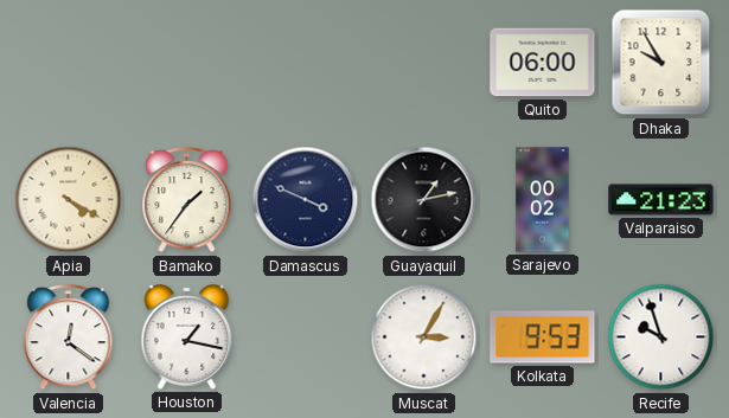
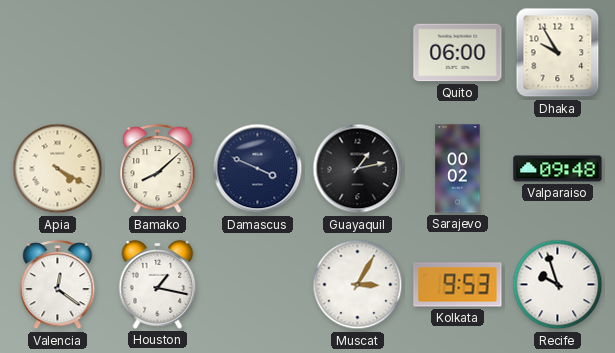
Bamako: 1:36 -> 8:08 (158, 169)
Valparaiso: 21:23 -> 09:48 (558, 169)
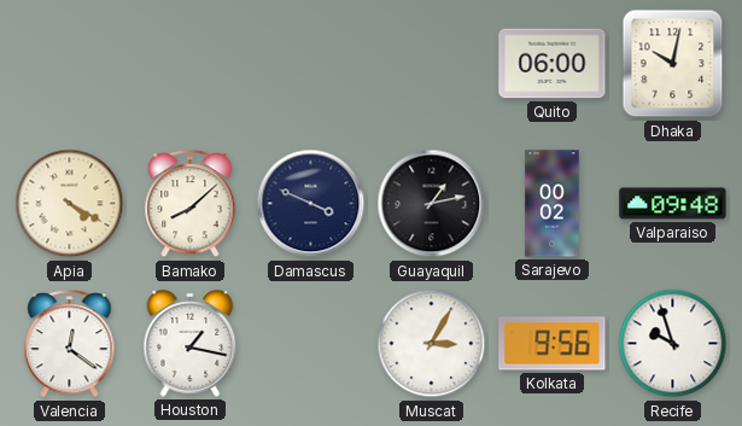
Dhaka: 9:55 -> 10:02 (673, 64)
Kolkata: 9:53 -> 9:56 (553, 344)
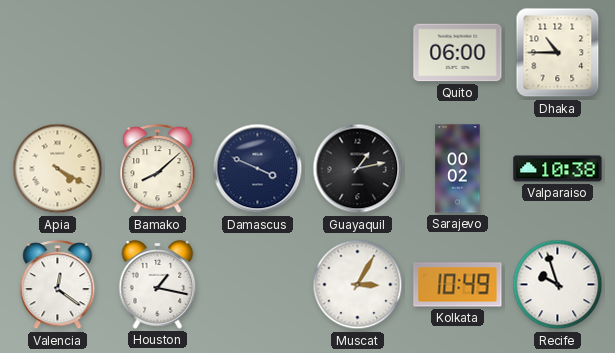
Dhaka: 10:02 -> 10:45 (558, 53)
Valparaiso: 09:48 -> 10:38 (558, 169)
Kolkata: 9:56 -> 10:49 (458, 285)
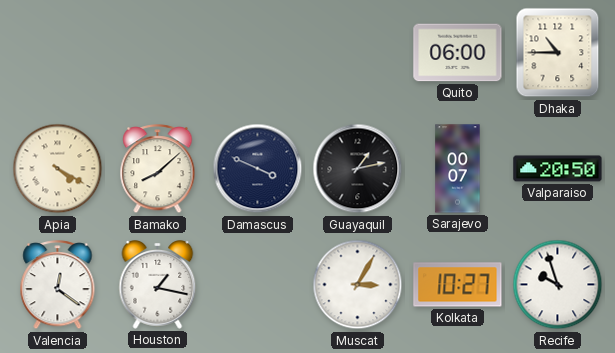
Sarajevo: 00:02 -> 00:07 (458, 169)
Valparaiso: 10:38 -> 20:50 (558, 169)
Kolkata: 10:49 -> 10:27 (458, 285)
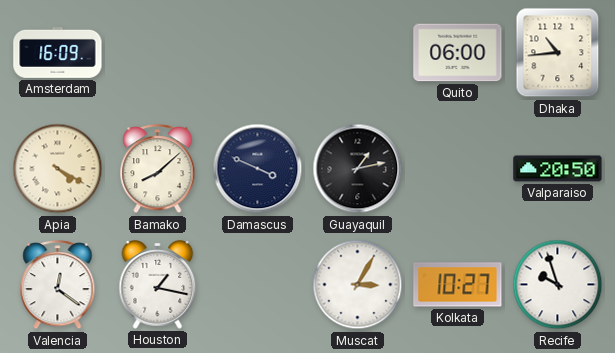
Amsterdam: none -> 16:09 (58, 52)
Dhaka: 10:45 -> 10:44 (558, 53)
Sarajevo: 00:07 -> none (458, 169)
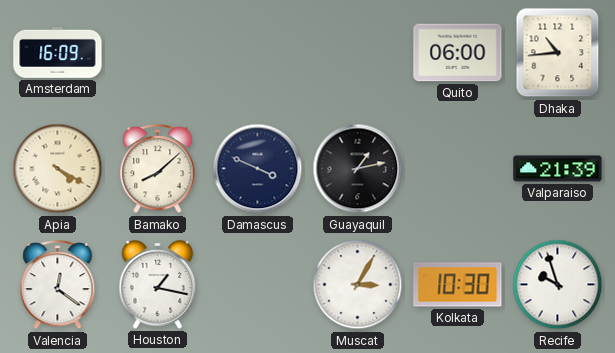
Valparaiso: 20:50 -> 21:39 (558, 169)
Kolkata: 10:27 -> 10:30 (458, 285)
